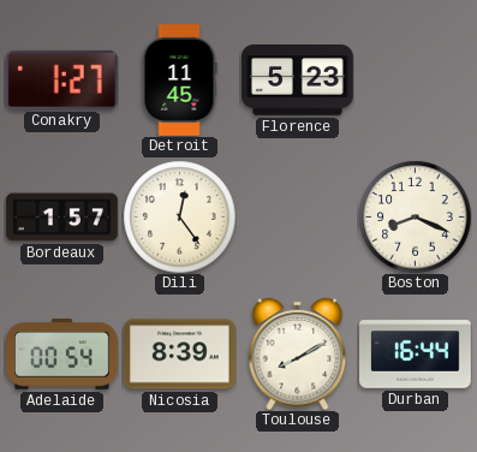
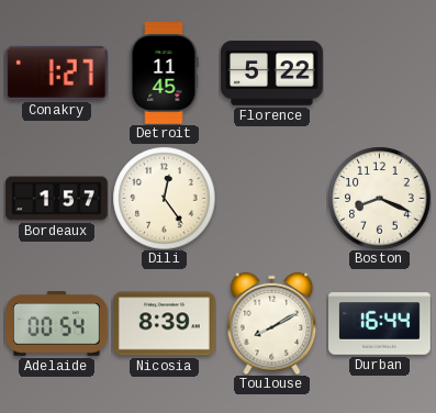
Florence: 5:23 -> 5:22 (272, 74)
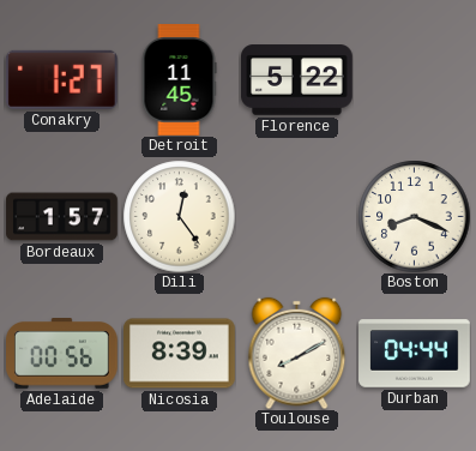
Adelaide: 00:54 -> 00:56 (62, 354)
Durban: 16:44 -> 04:44 (415, 354)
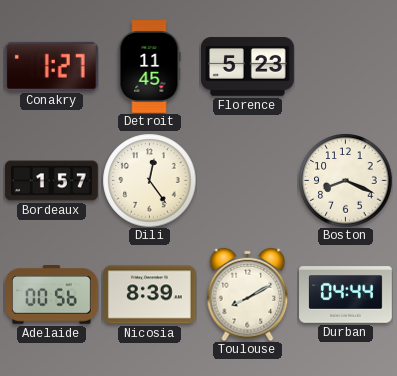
Florence: 5:22 -> 5:23 (248, 67)
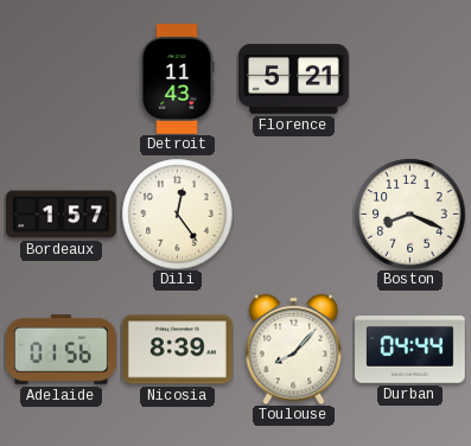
Conakry: 1:27 -> none (51, 66)
Detroit: 11:45 -> 11:43 (177, 79)
Florence: 5:23 -> 5:21 (294, 79)
Adelaide: 00:56 -> 01:56 (62, 350)
Toulouse: 8:10 -> 8:07 (294, 349)
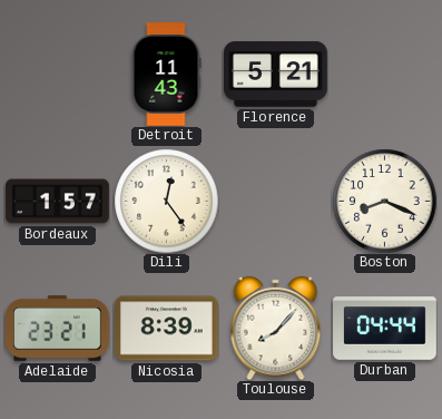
Adelaide: 01:56 -> 23:21 (58, 329)
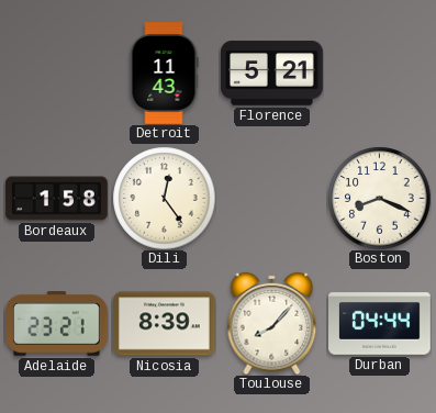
Bordeaux: 1:57 -> 1:58 (57, 199)
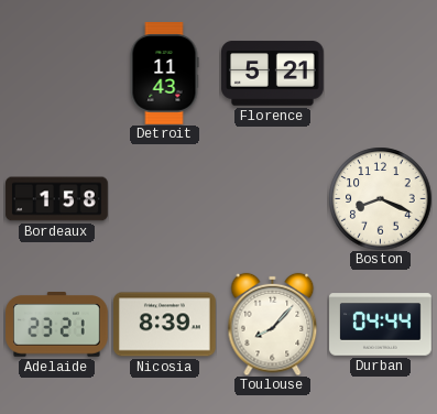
Dili: 12:24 -> none (164, 198)
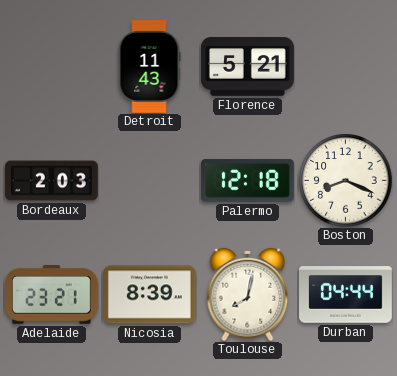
Bordeaux: 1:58 -> 2:03 (52, 181)
Palermo: none -> 12:18 (248, 181)
Toulouse: 8:07 -> 8:02 (248, 294)
